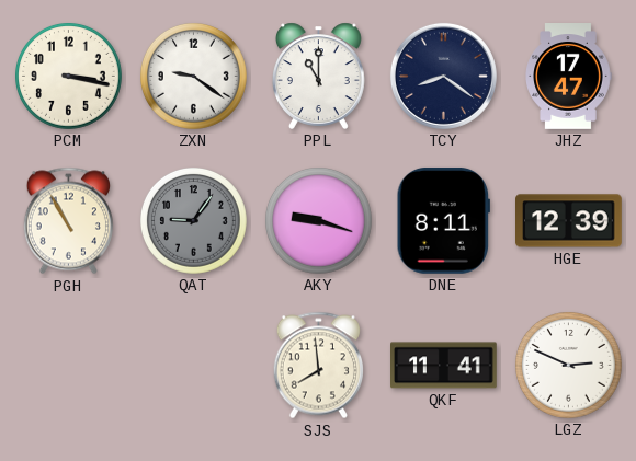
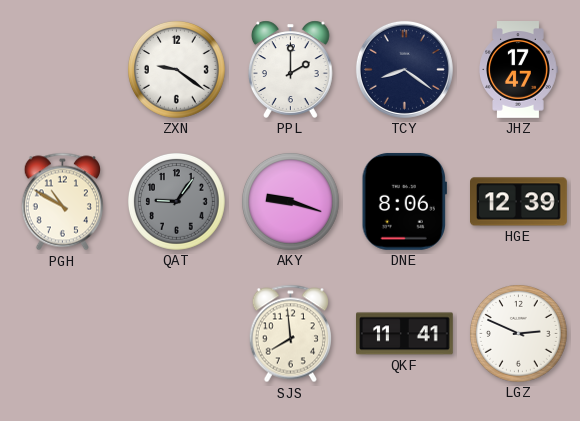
PCM: 3:17 -> none (69, 77)
PPL: 11:00 -> 2:00 (290, 69)
PGH: 10:55 -> 10:50 (62, 202)
DNE: 8:11 -> 8:06 (404, 201)
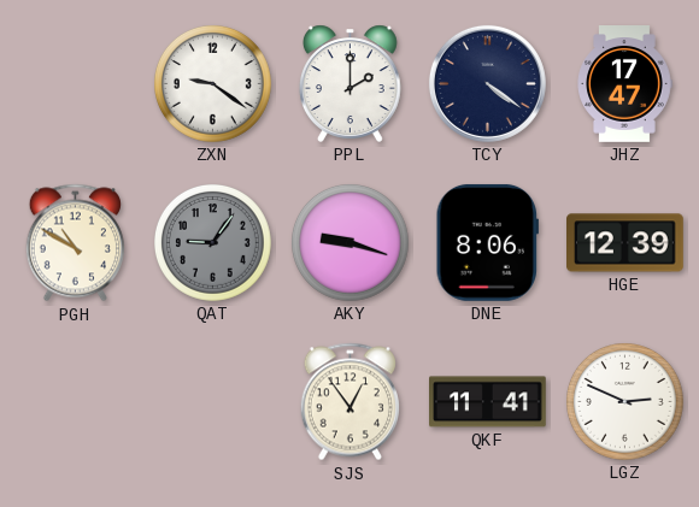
TCY: 8:21 -> 4:21 (487, 83)
SJS: 7:59 -> 12:54 (349, 402)
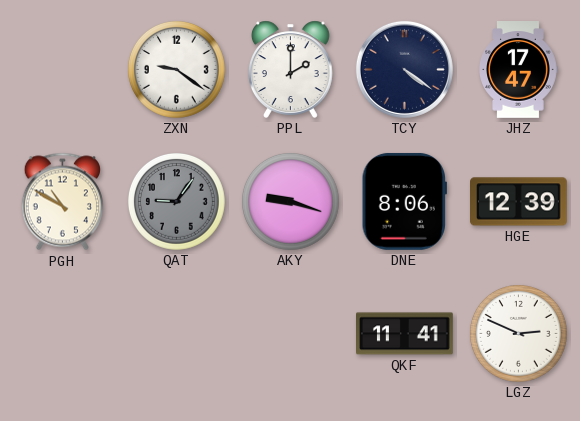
SJS: 12:54 -> none (349, 402)
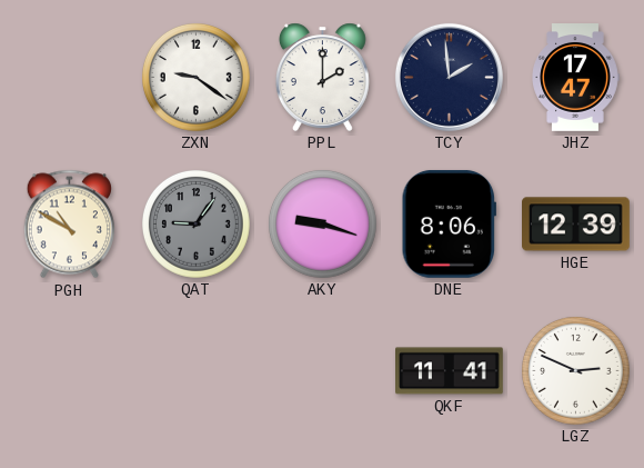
TCY: 4:21 -> 1:59 (449, 77)
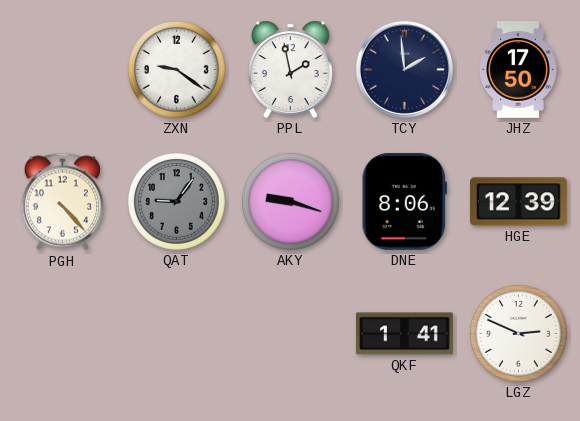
PPL: 2:00 -> 1:58 (290, 69)
JHZ: 17:47 -> 17:50 (518, 70)
PGH: 10:50 -> 4:23 (62, 202)
QKF: 11:41 -> 1:41 (405, 334)
